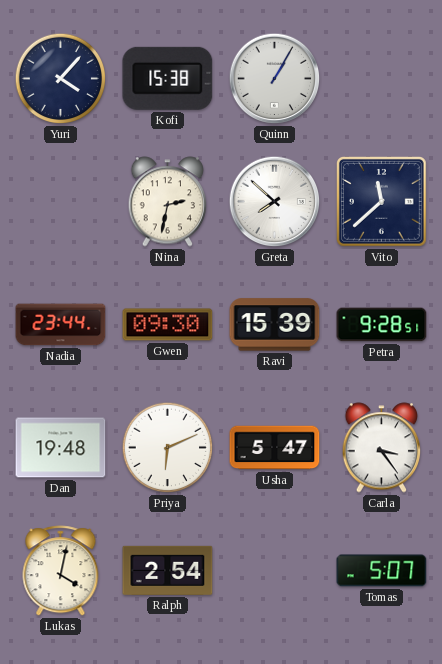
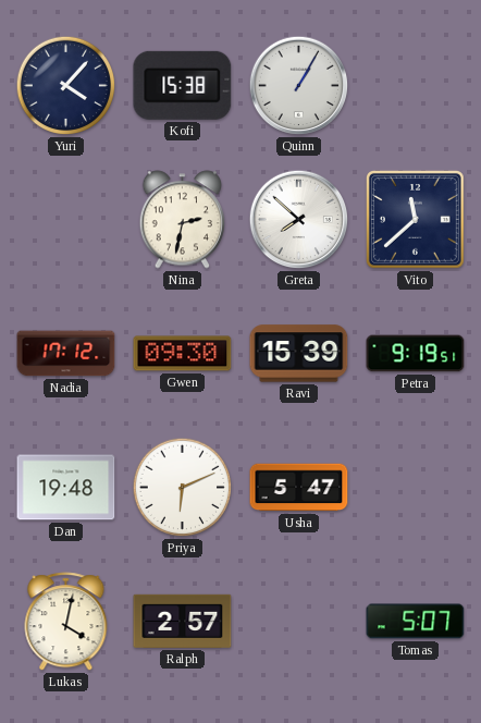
Nadia: 23:44 -> 17:12 (66, 354)
Petra: 9:28 -> 9:19 (416, 354)
Carla: 3:24 -> none (382, 448)
Ralph: 2:54 -> 2:57 (183, 621)
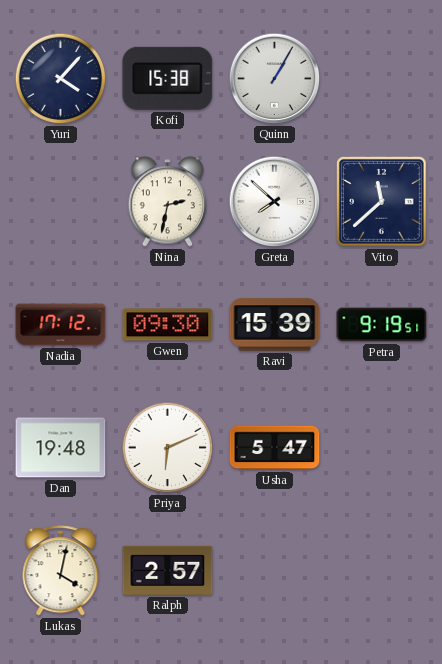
Tomas: 5:07 -> none (416, 622)
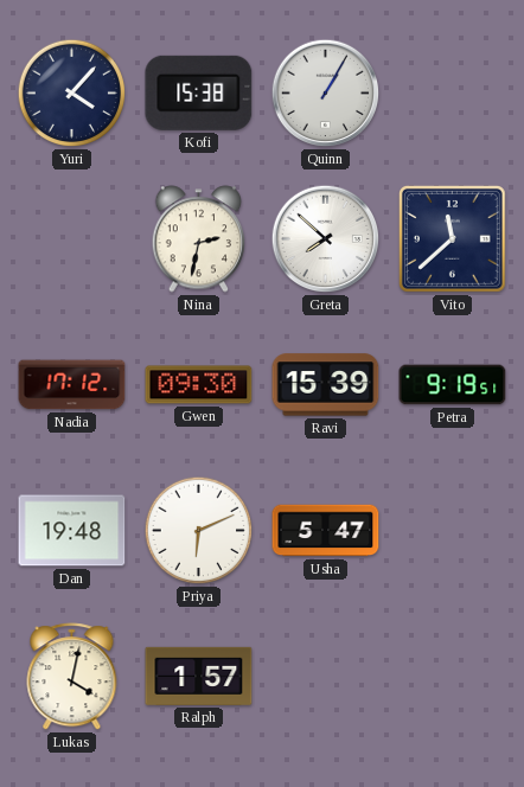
Ralph: 2:57 -> 1:57 (199, 676)
